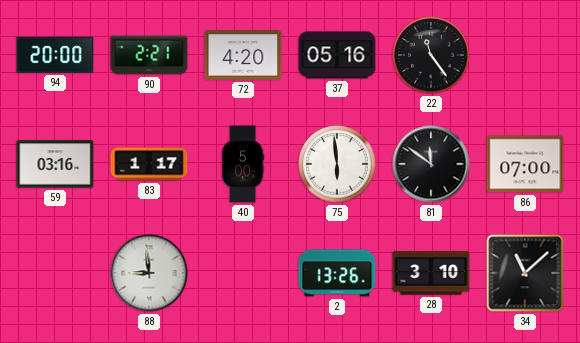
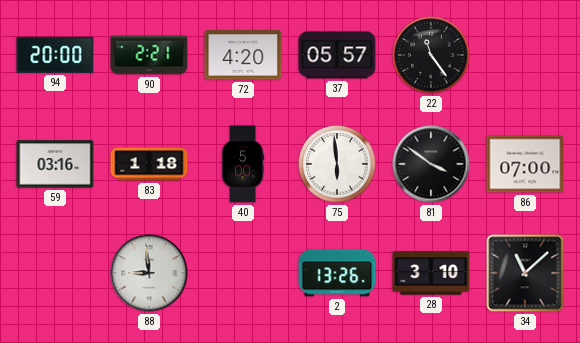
37: 05:16 -> 05:57 (337, 55)
83: 1:17 -> 1:18 (149, 164)
81: 11:51 -> 3:51 (431, 164)
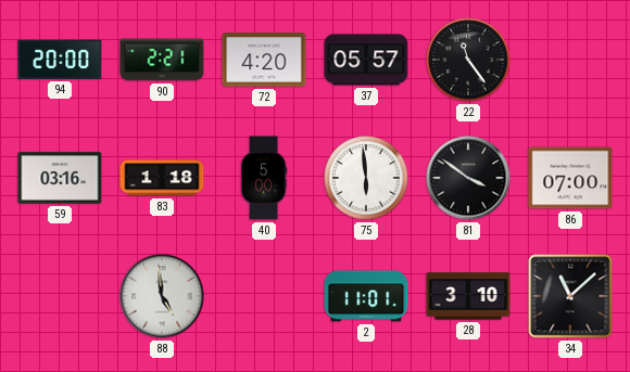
88: 8:59 -> 4:59 (162, 296)
2: 13:26 -> 11:01 (366, 296)
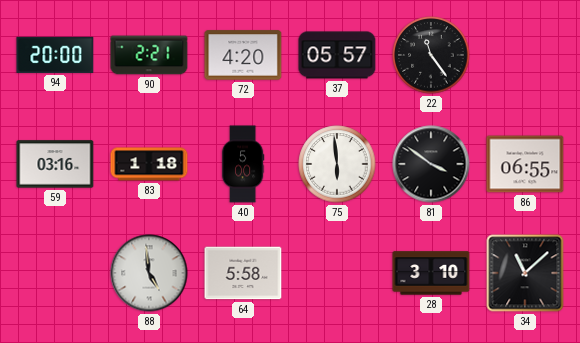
86: 07:00 -> 06:55 (525, 164)
64: none -> 5:58 (243, 273)
2: 11:01 -> none (366, 296)
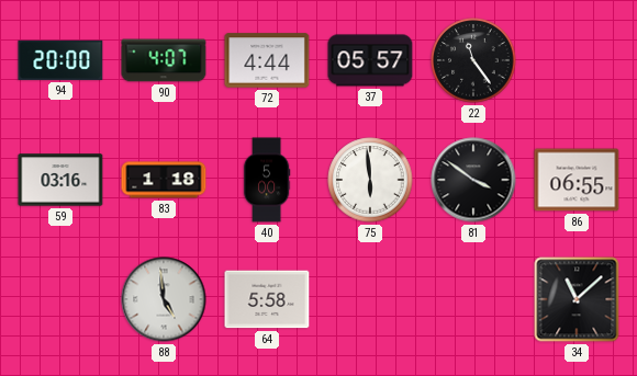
90: 2:21 -> 4:07 (164, 60)
72: 4:20 -> 4:44 (267, 60)
28: 3:10 -> none (431, 273)
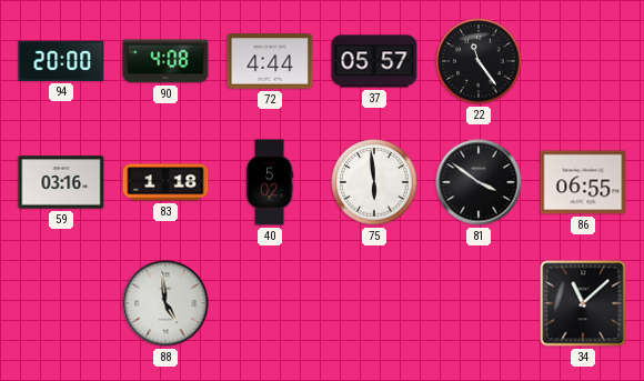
90: 4:07 -> 4:08 (165, 61)
40: 5:00 -> 5:02 (270, 182)
64: 5:58 -> none (267, 299)
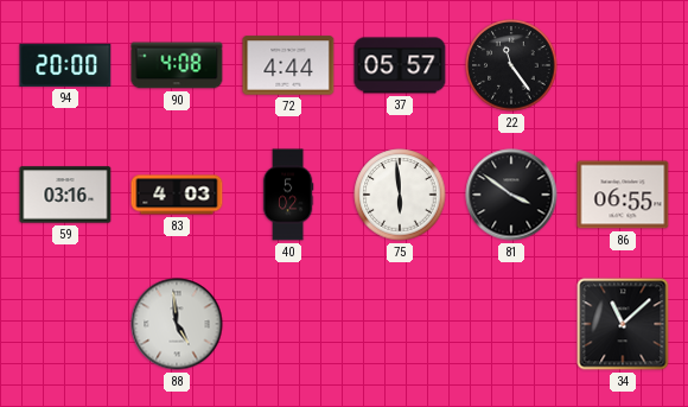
83: 1:18 -> 4:03 (177, 195)
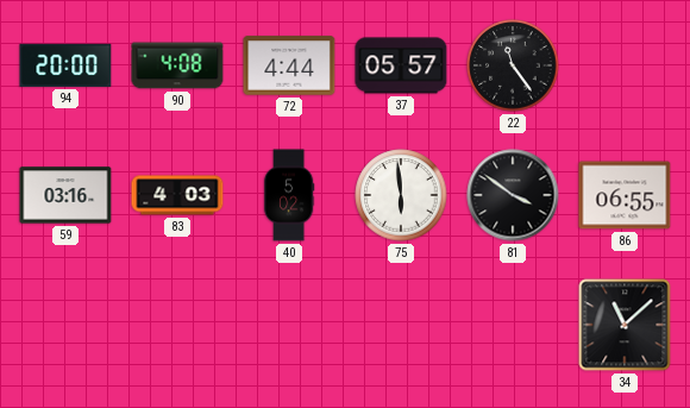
88: 4:59 -> none (177, 324)
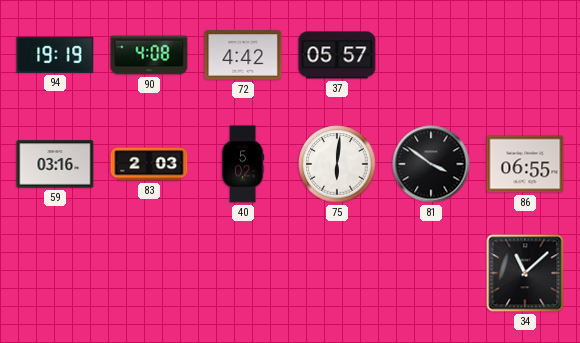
94: 20:00 -> 19:19 (55, 55)
72: 4:44 -> 4:42 (243, 55)
22: 11:24 -> none (513, 65)
83: 4:03 -> 2:03 (149, 164)
75: 5:59 -> 6:01 (337, 164)
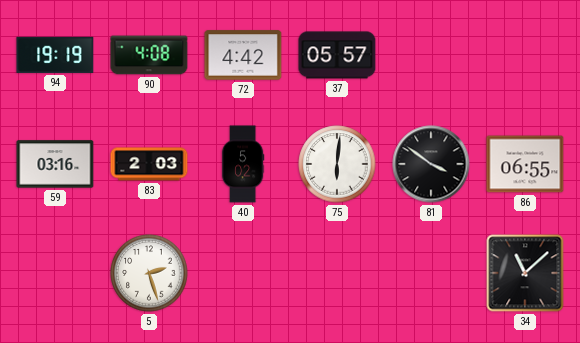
5: none -> 2:27 (149, 273)
